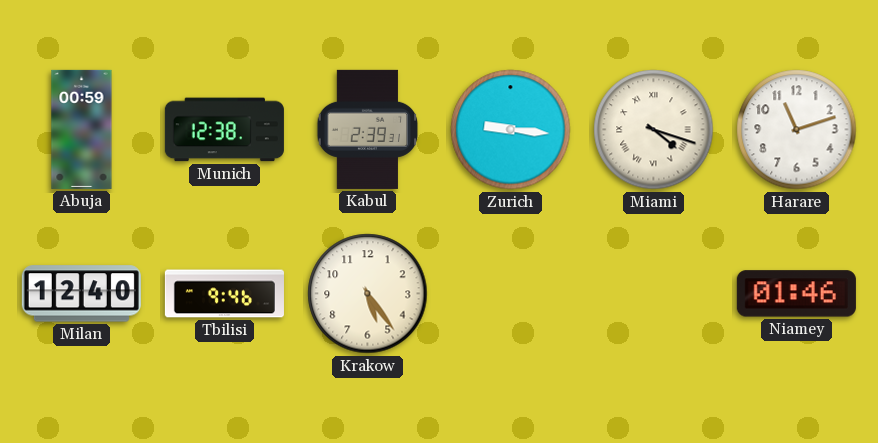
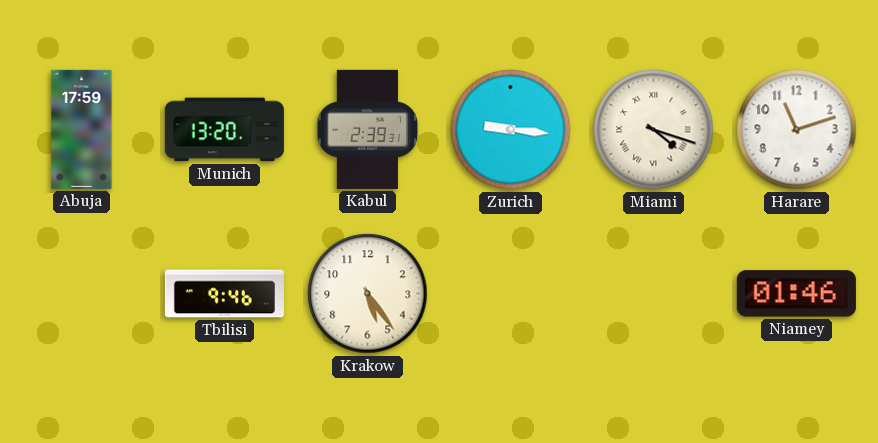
Abuja: 00:59 -> 17:59 (82, 129)
Munich: 12:38 -> 13:20 (224, 130)
Milan: 12:40 -> none (81, 294)
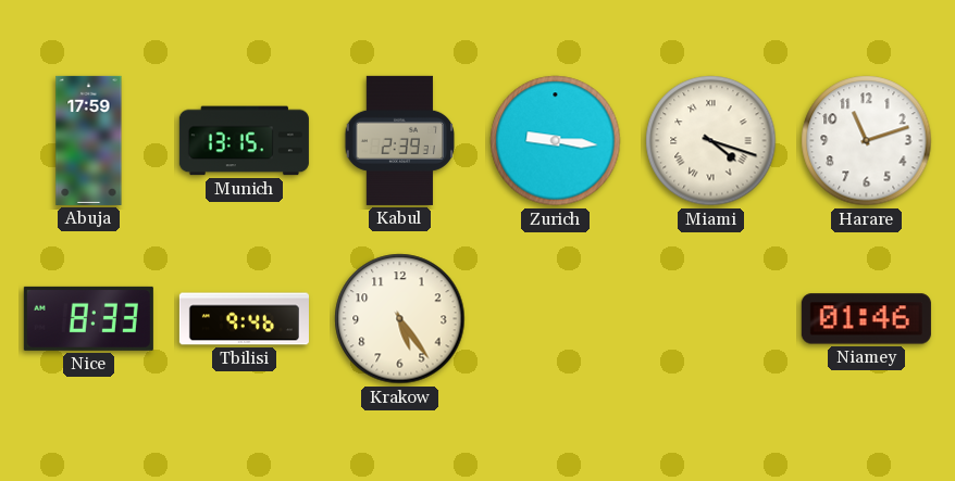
Munich: 13:20 -> 13:15 (244, 141)
Nice: none -> 8:33 (88, 318)
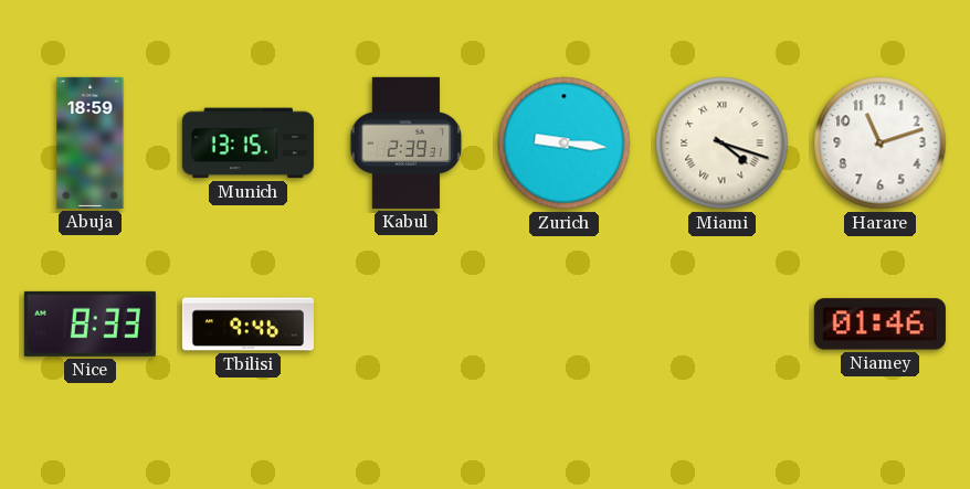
Abuja: 17:59 -> 18:59 (91, 142)
Krakow: 5:24 -> none (400, 319)
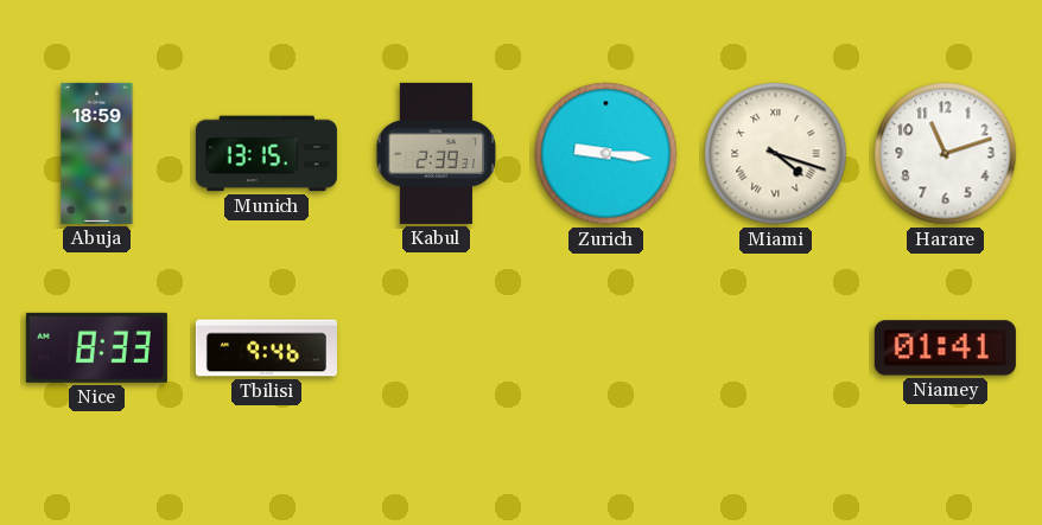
Niamey: 01:46 -> 01:41 (945, 348)
